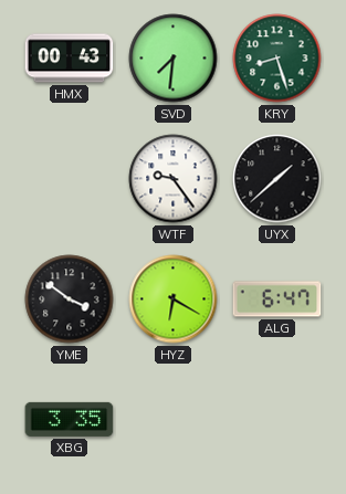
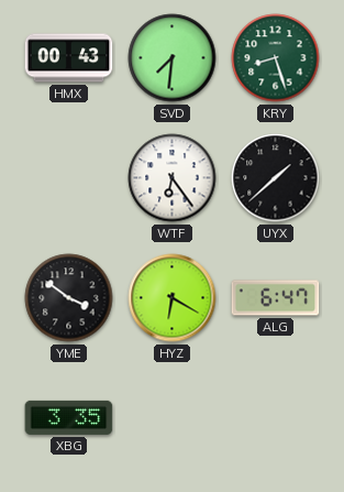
WTF: 9:24 -> 6:24 (173, 178)
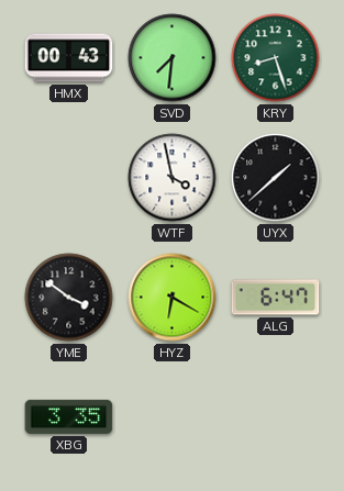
WTF: 6:24 -> 3:58 (173, 178)
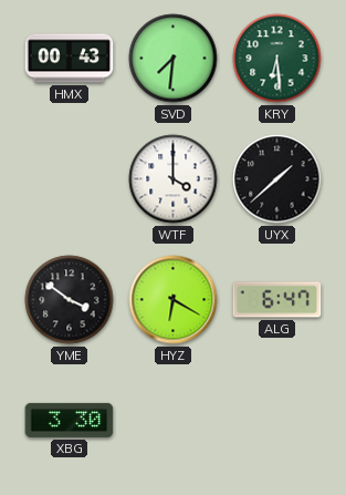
KRY: 8:27 -> 6:29 (277, 59)
WTF: 3:58 -> 4:00 (174, 179)
XBG: 3:35 -> 3:30 (70, 420)
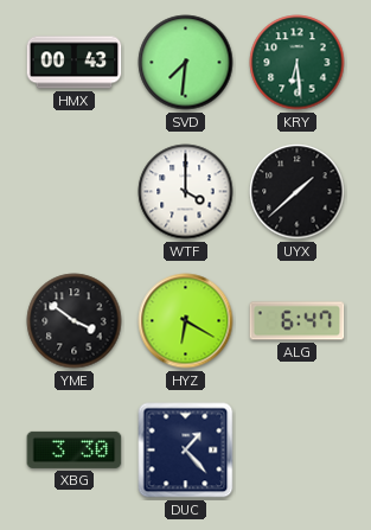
DUC: none -> 1:23 (186, 451)
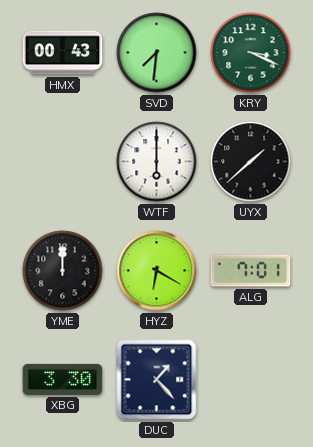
KRY: 6:29 -> 3:19 (251, 53)
WTF: 4:00 -> 6:00 (157, 162)
YME: 3:51 -> 12:00 (63, 271)
ALG: 6:47 -> 7:01 (251, 271)
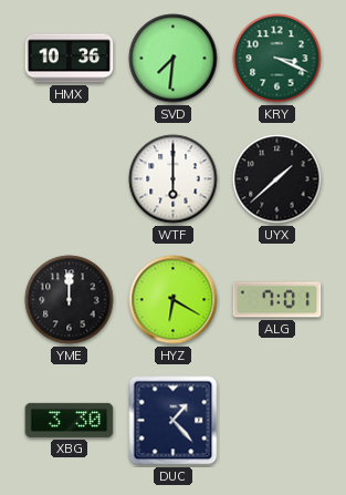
HMX: 00:43 -> 10:36 (70, 59)
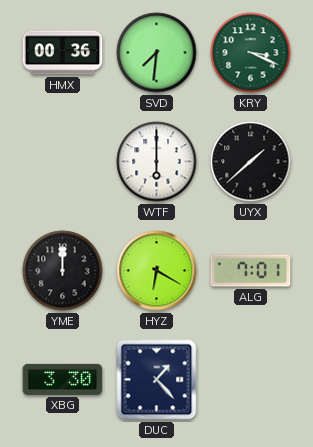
HMX: 10:36 -> 00:36 (63, 53)
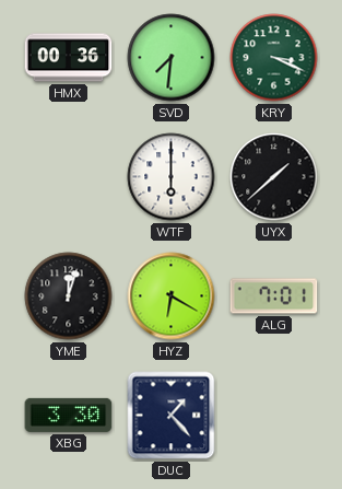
YME: 12:00 -> 12:03 (69, 296)
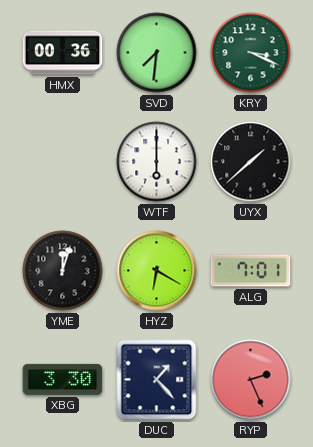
RYP: none -> 2:26 (251, 380)
